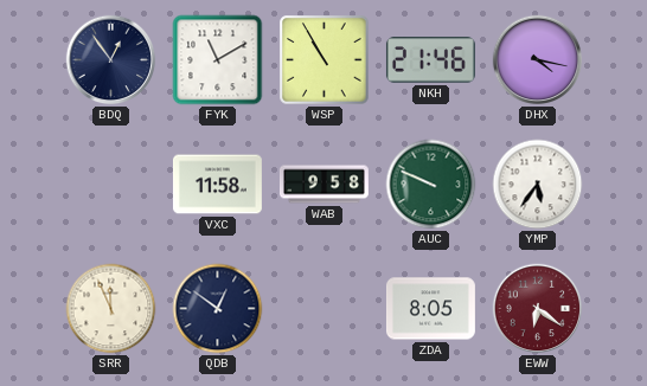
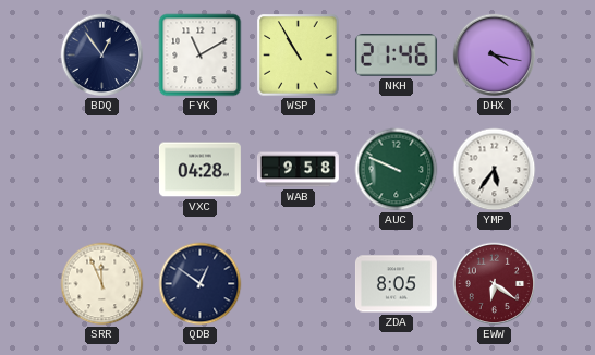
VXC: 11:58 -> 04:28 (199, 170)
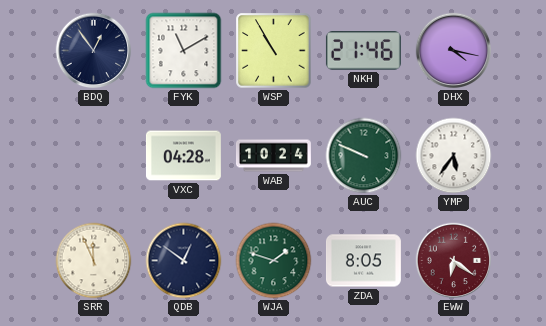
WAB: 9:58 -> 10:24 (273, 156)
WJA: none -> 1:48 (274, 261)
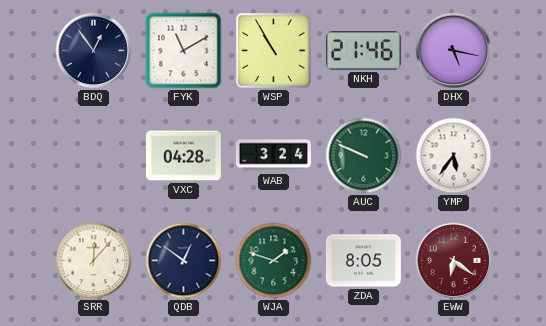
DHX: 4:17 -> 5:17 (454, 51)
WAB: 10:24 -> 3:24 (273, 156)
SRR: 11:56 -> 12:07 (94, 261)
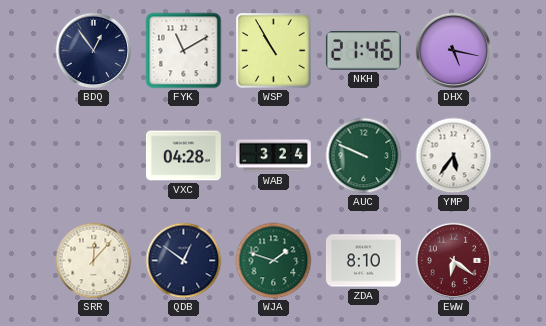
ZDA: 8:05 -> 8:10 (363, 261)
